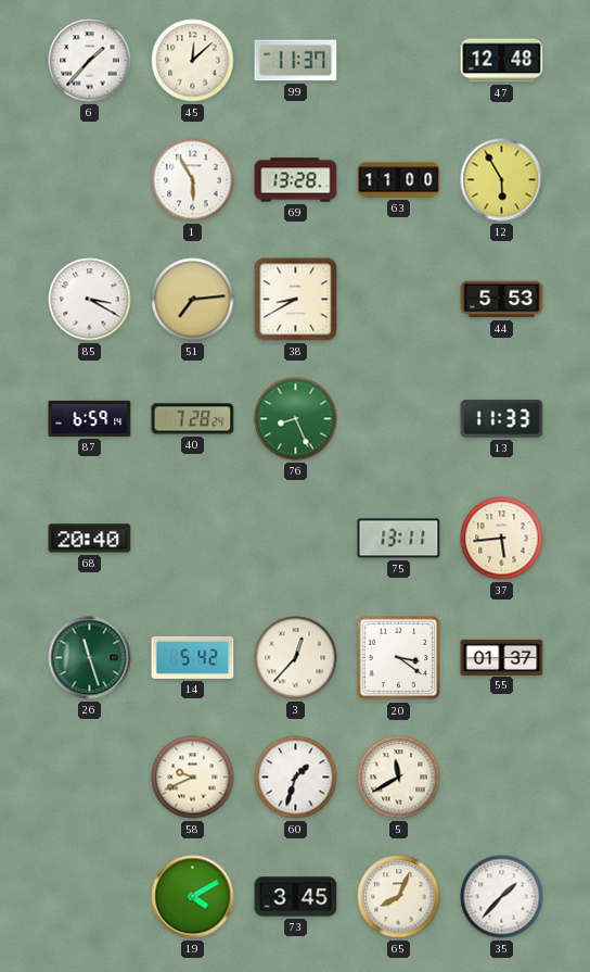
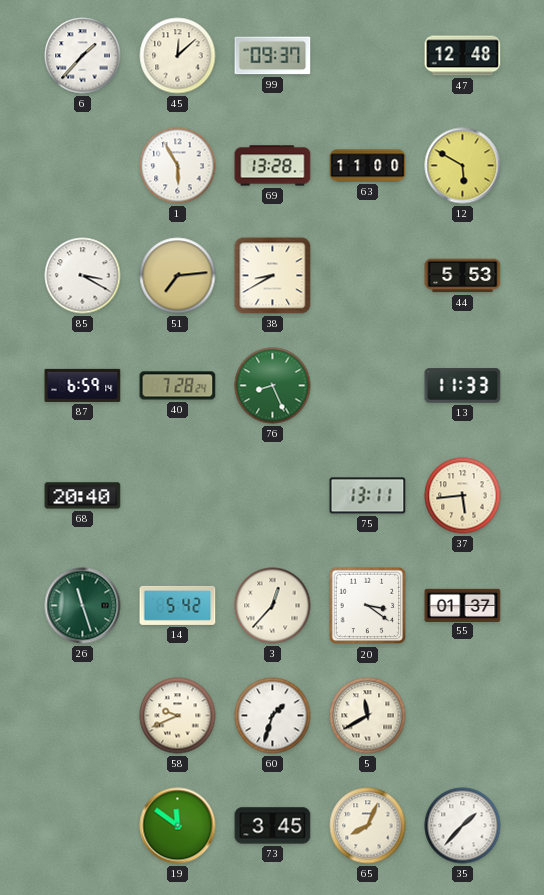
99: 11:37 -> 09:37 (273, 56)
12: 5:55 -> 5:50 (463, 166)
19: 4:10 -> 11:51 (178, 826)
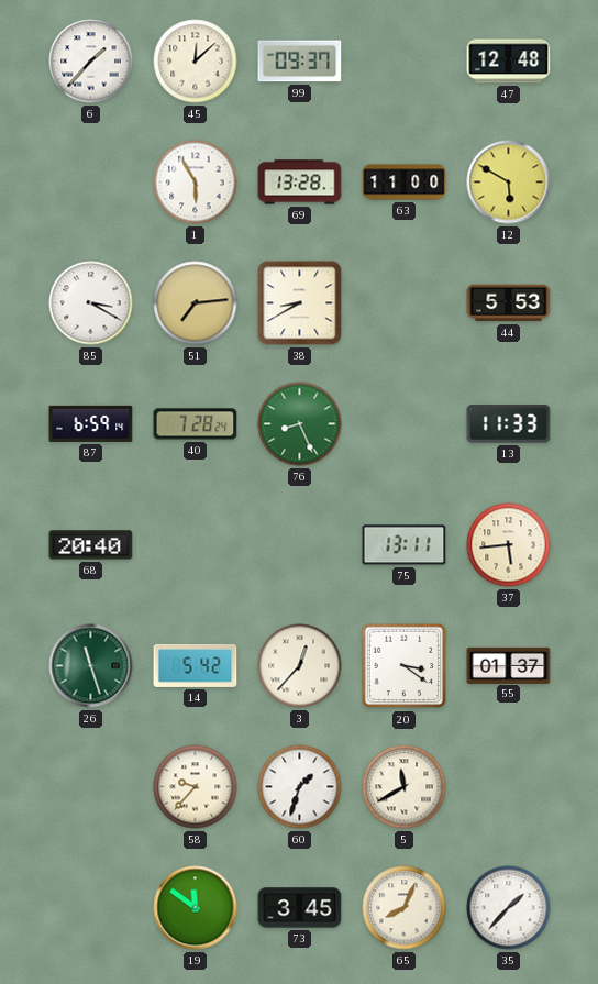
58: 9:41 -> 9:37 (196, 787)
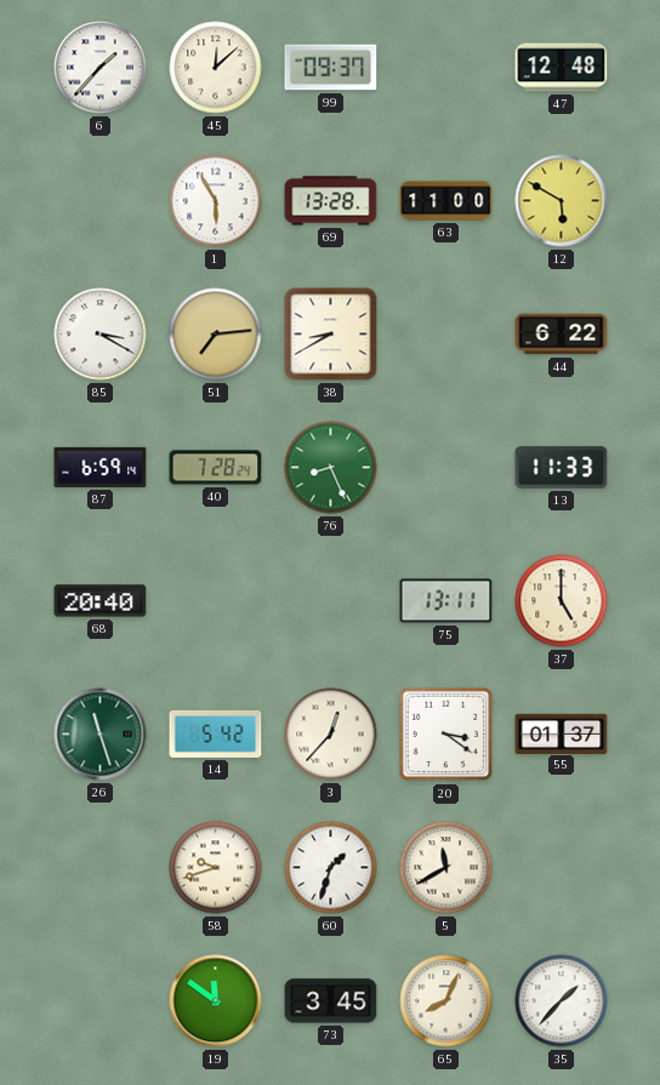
44: 5:53 -> 6:22 (562, 335)
37: 5:44 -> 5:00 (562, 601)
58: 9:37 -> 9:42 (216, 868)
